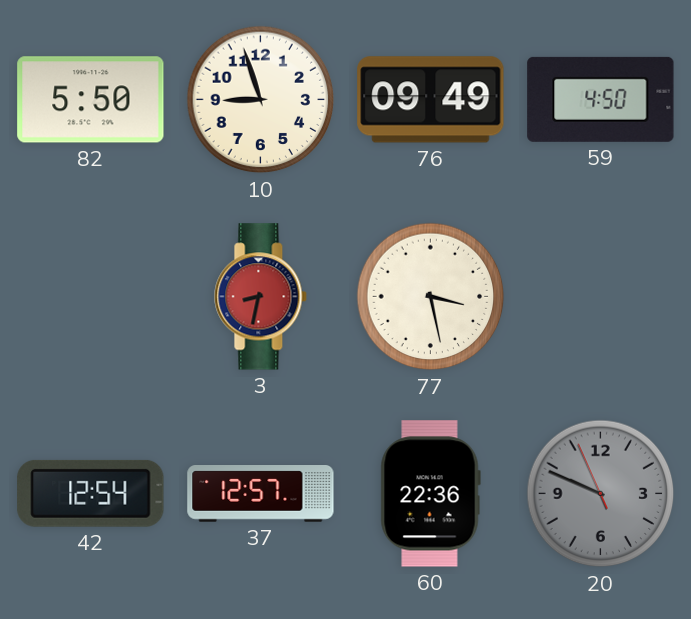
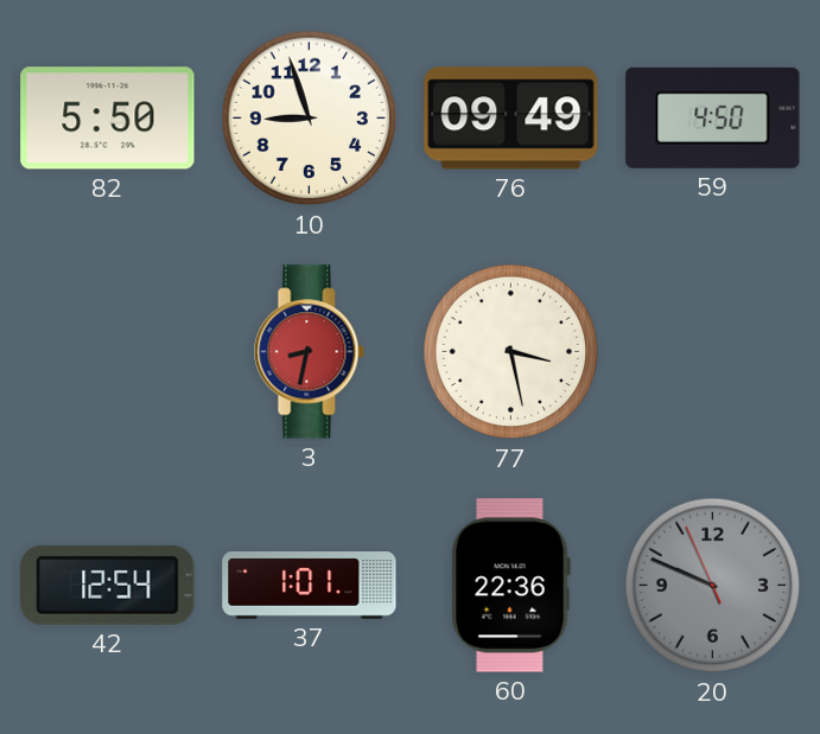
37: 12:57 -> 1:01 (310, 586)
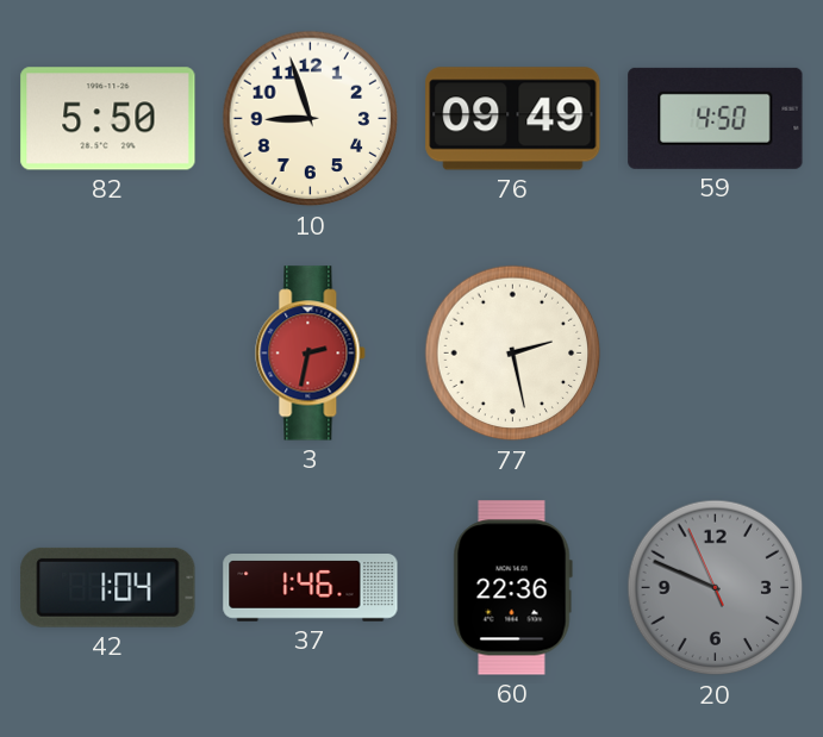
3: 8:32 -> 2:32 (311, 354)
77: 3:28 -> 2:28 (513, 354)
42: 12:54 -> 1:04 (108, 587)
37: 1:01 -> 1:46 (311, 588)
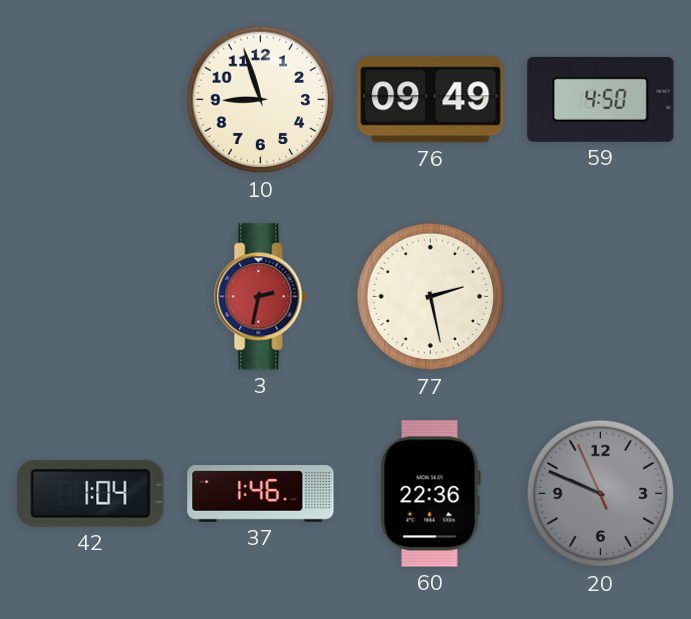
82: 5:50 -> none (108, 119)
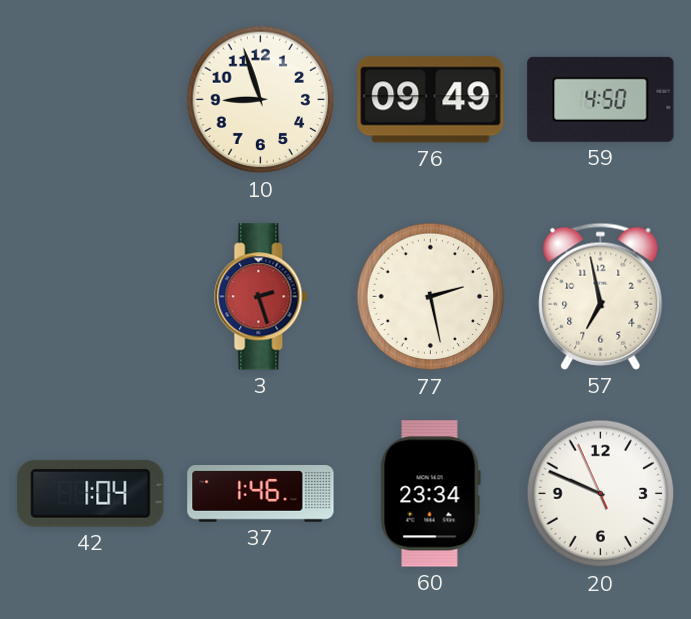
3: 2:32 -> 2:27 (261, 297)
57: none -> 6:58 (601, 296)
60: 22:36 -> 23:34 (430, 494)
20 dial: grey -> white (601, 494)
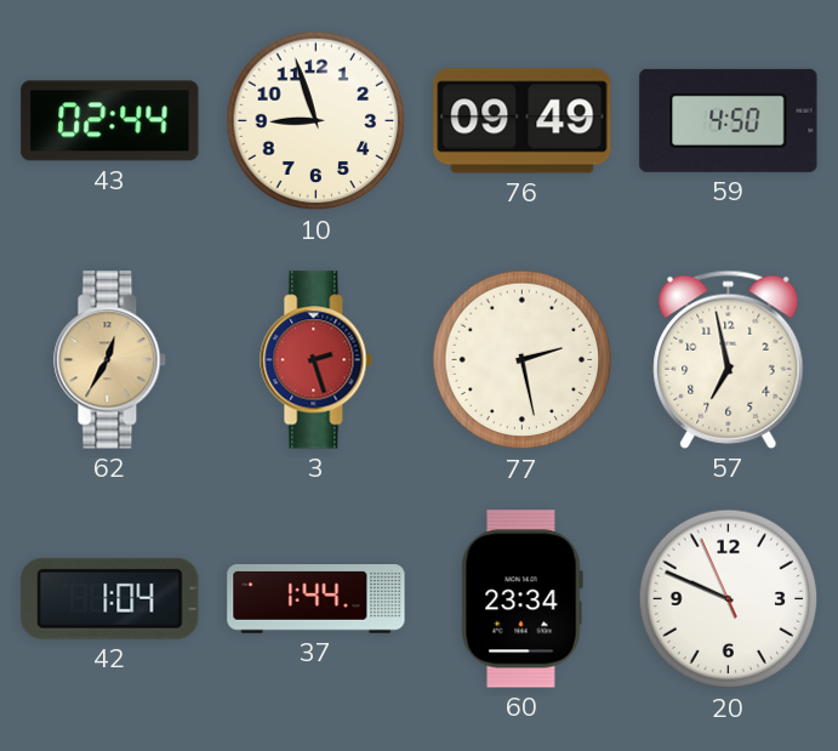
43: none -> 02:44 (110, 121)
62: none -> 12:35 (110, 360)
37: 1:46 -> 1:44 (317, 599)
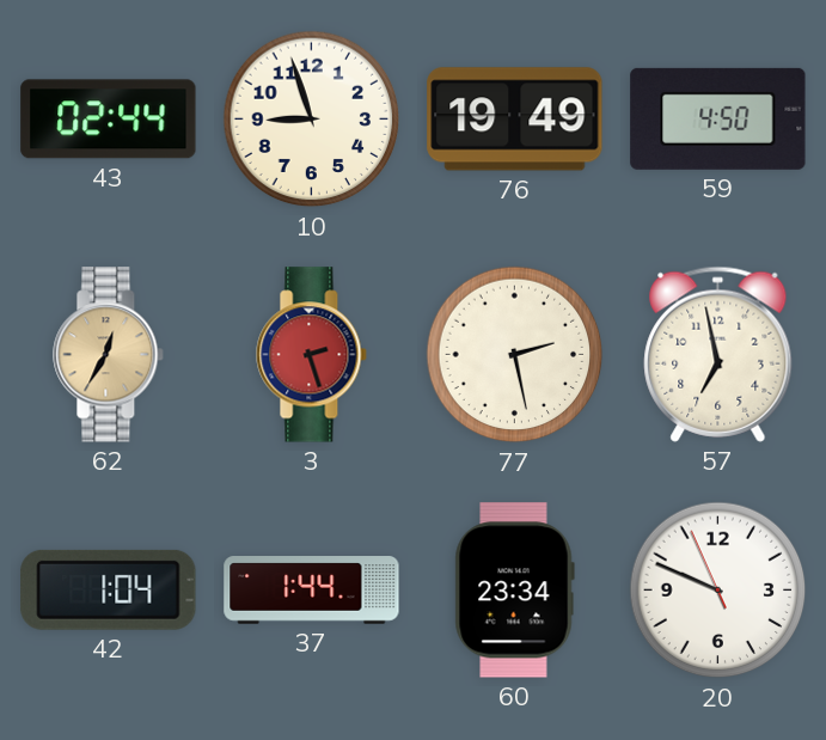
76: 09:49 -> 19:49 (515, 120)
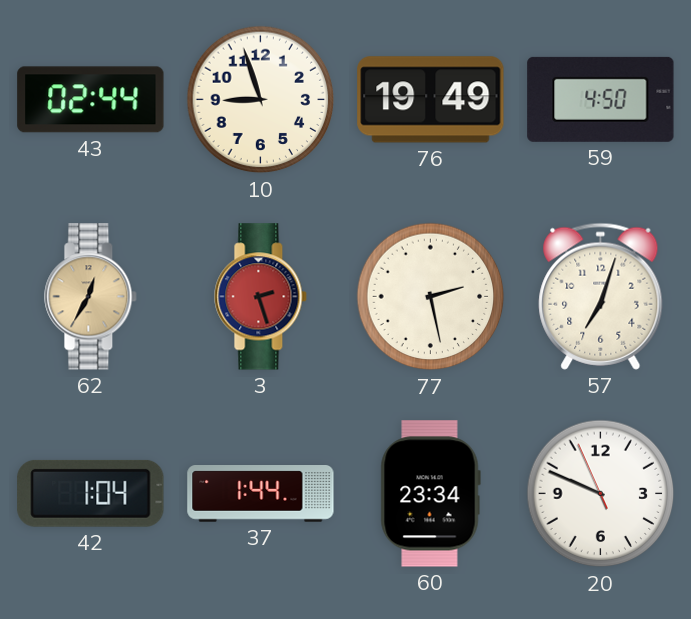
57: 6:58 -> 7:03 (601, 296)
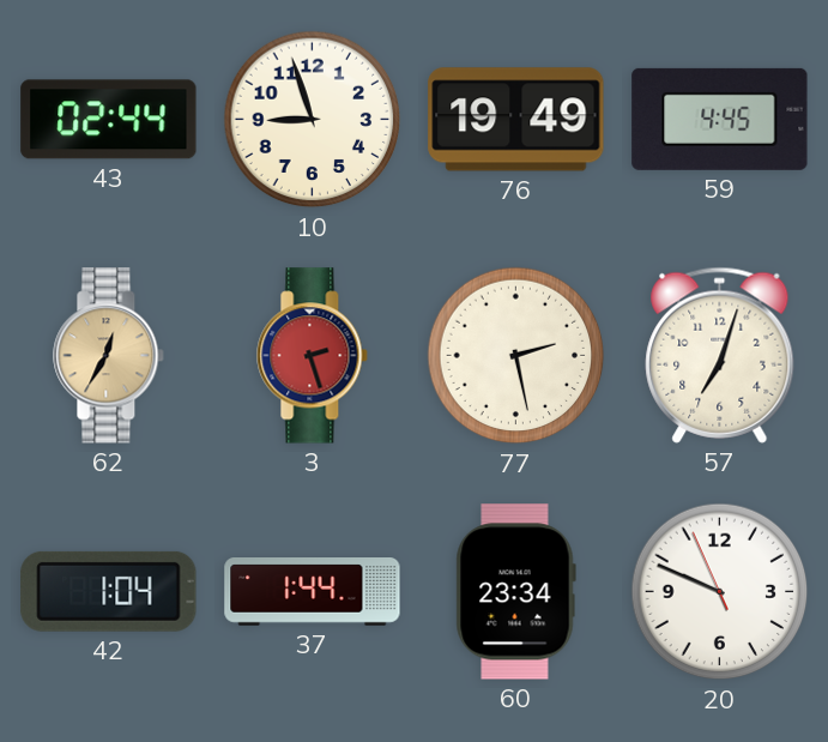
59: 4:50 -> 4:45 (720, 119)
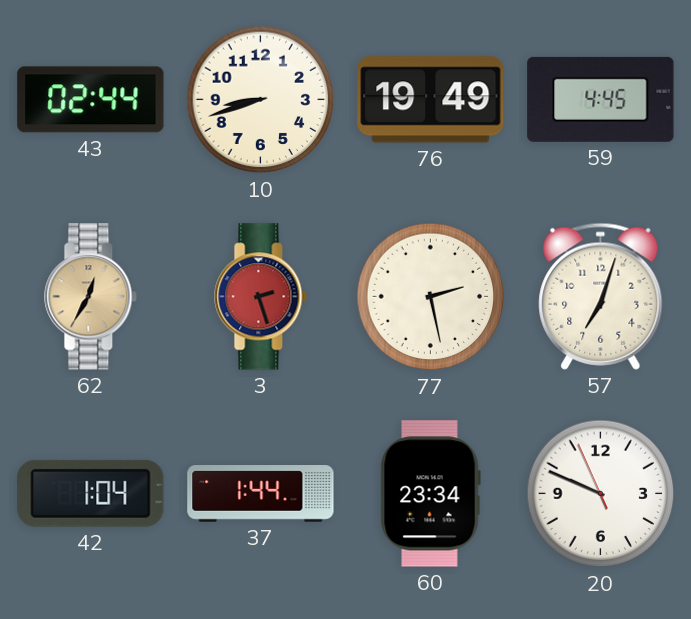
10: 8:57 -> 8:42 (261, 100)
